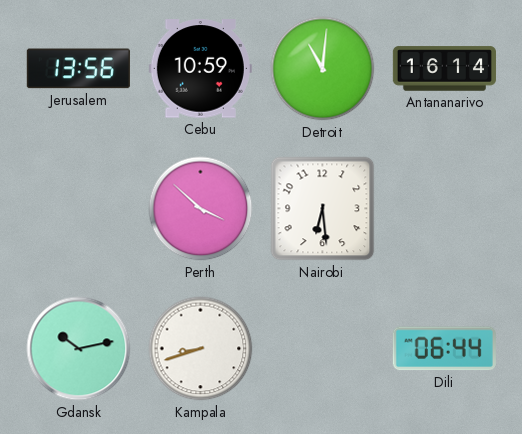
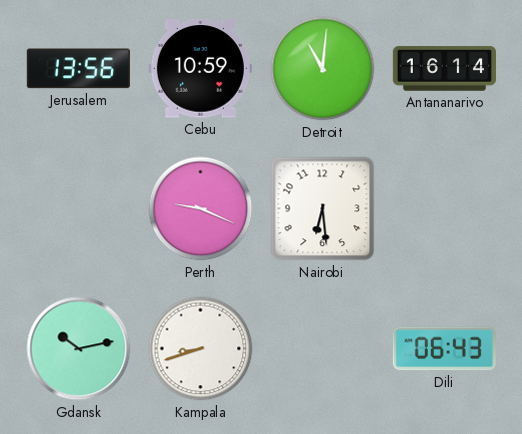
Perth: 3:52 -> 9:19 (201, 209)
Dili: 06:44 -> 06:43 (444, 349)
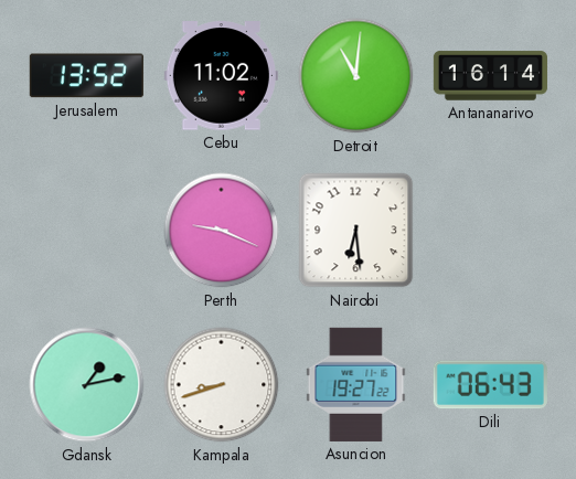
Jerusalem: 13:56 -> 13:52 (86, 76)
Cebu: 10:59 -> 11:02 (221, 76)
Gdansk: 10:13 -> 1:13 (87, 385)
Asuncion: none -> 19:27 (356, 384)
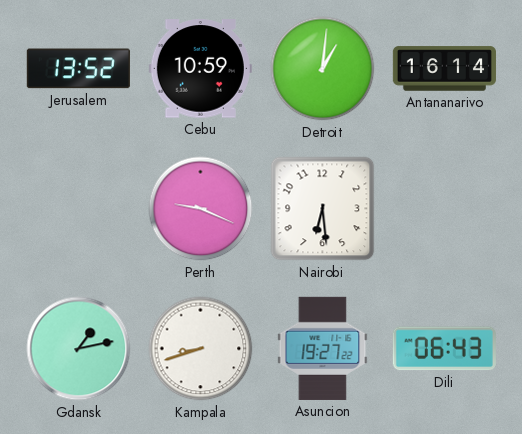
Cebu: 11:02 -> 10:59 (200, 69)
Detroit: 11:01 -> 1:01 (323, 69)
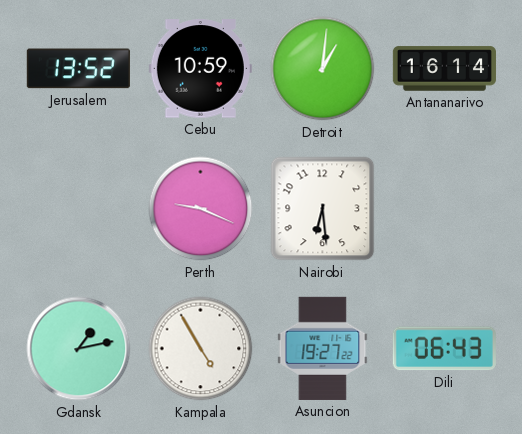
Kampala: 8:42 -> 4:55 (201, 349)
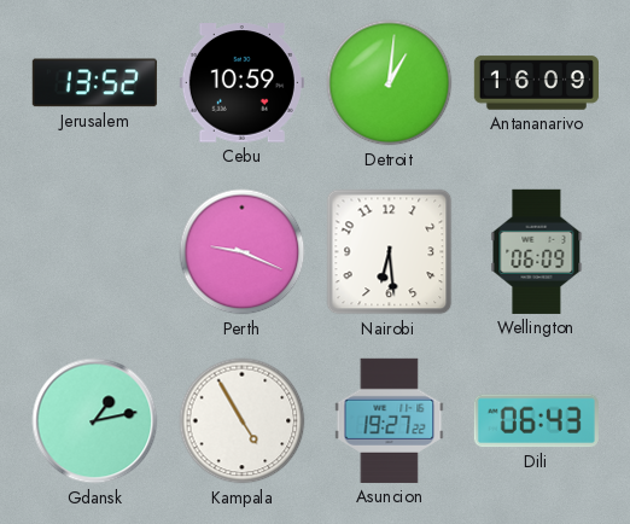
Antananarivo: 16:14 -> 16:09 (536, 83)
Wellington: none -> 06:09 (537, 251)
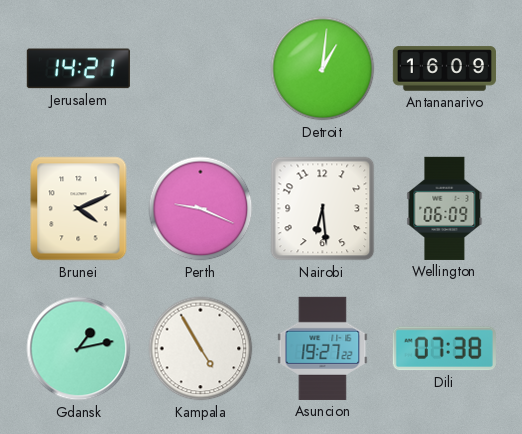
Jerusalem: 13:52 -> 14:21 (78, 69)
Cebu: 10:59 -> none (241, 83)
Brunei: none -> 4:11 (79, 209)
Dili: 06:43 -> 07:38 (444, 349)
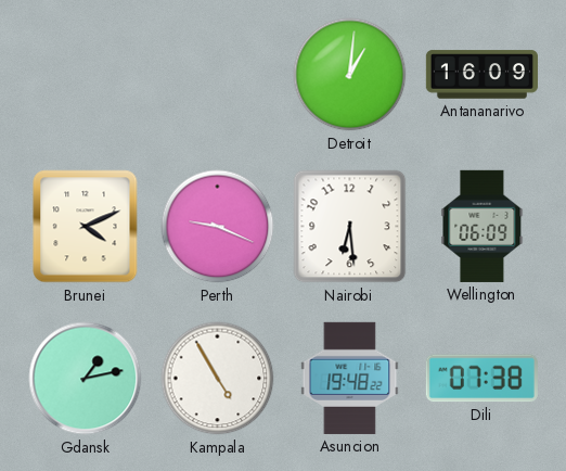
Jerusalem: 14:21 -> none (78, 69)
Asuncion: 19:27 -> 19:48 (350, 378)
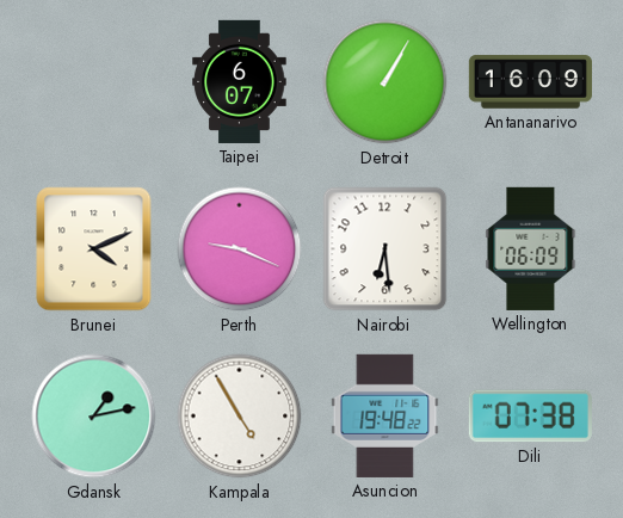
Taipei: none -> 6:07 (240, 81)
Detroit: 1:01 -> 1:05 (385, 82)
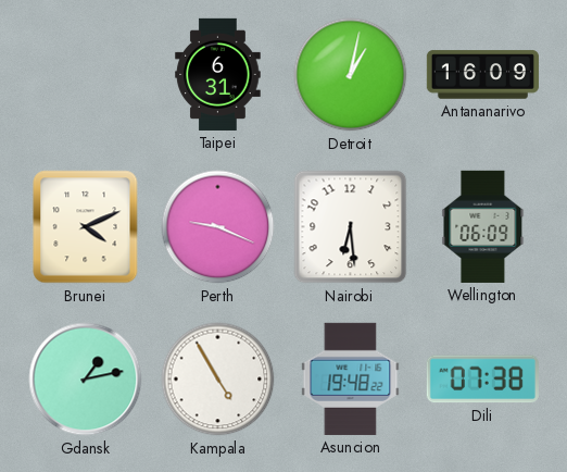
Taipei: 6:07 -> 6:31 (218, 74)
Detroit: 1:05 -> 1:02 (351, 75)
